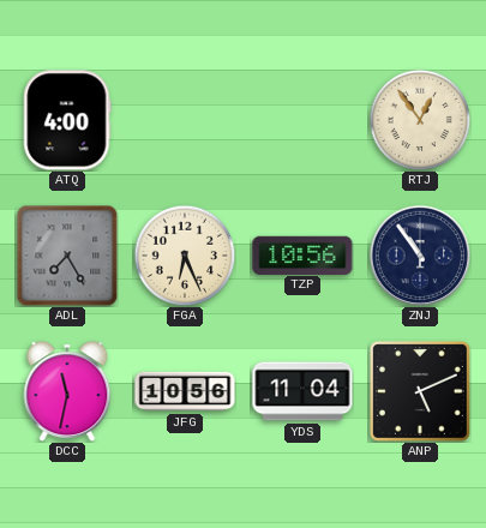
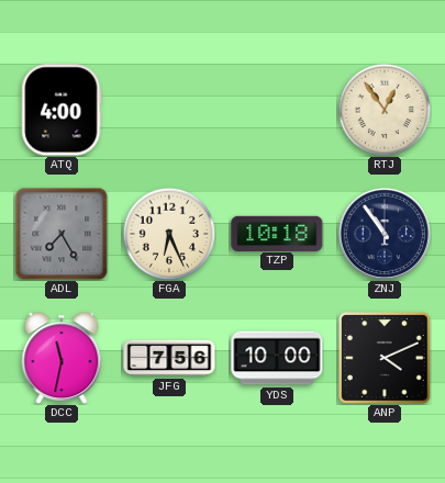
TZP: 10:56 -> 10:18 (277, 233)
JFG: 10:56 -> 7:56 (169, 358)
YDS: 11:04 -> 10:00 (277, 358)
ANP: 5:11 -> 4:11 (385, 358)
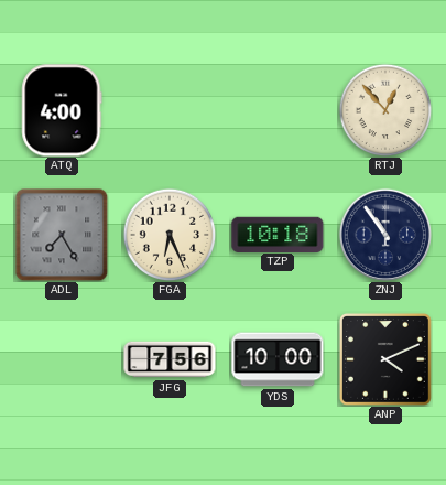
RTJ: 12:54 -> 12:53 (385, 110)
DCC: 11:32 -> none (62, 358)
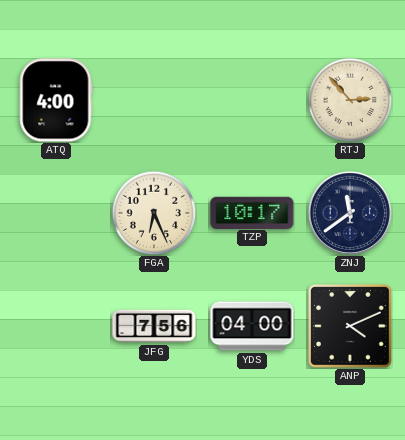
RTJ: 12:53 -> 2:53 (350, 100)
ADL: 7:25 -> none (62, 235)
TZP: 10:18 -> 10:17 (252, 212)
ZNJ: 10:54 -> 11:39 (349, 212)
YDS: 10:00 -> 04:00 (252, 326)
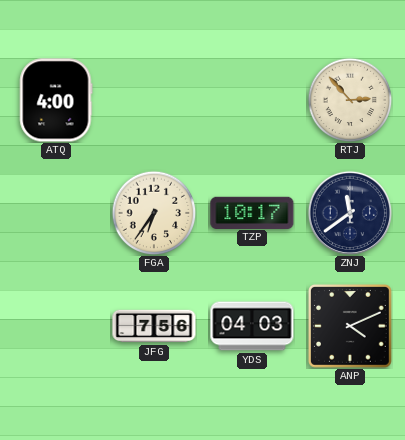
FGA: 6:26 -> 6:36 (154, 213)
YDS: 04:00 -> 04:03 (252, 326)
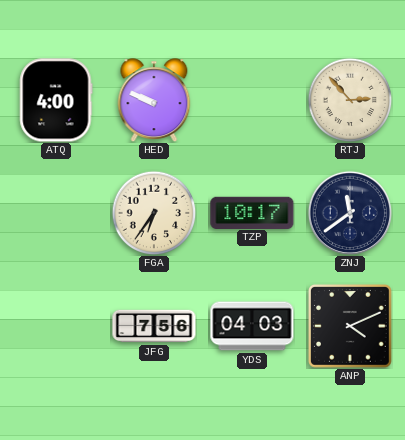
HED: none -> 9:49 (154, 100)
